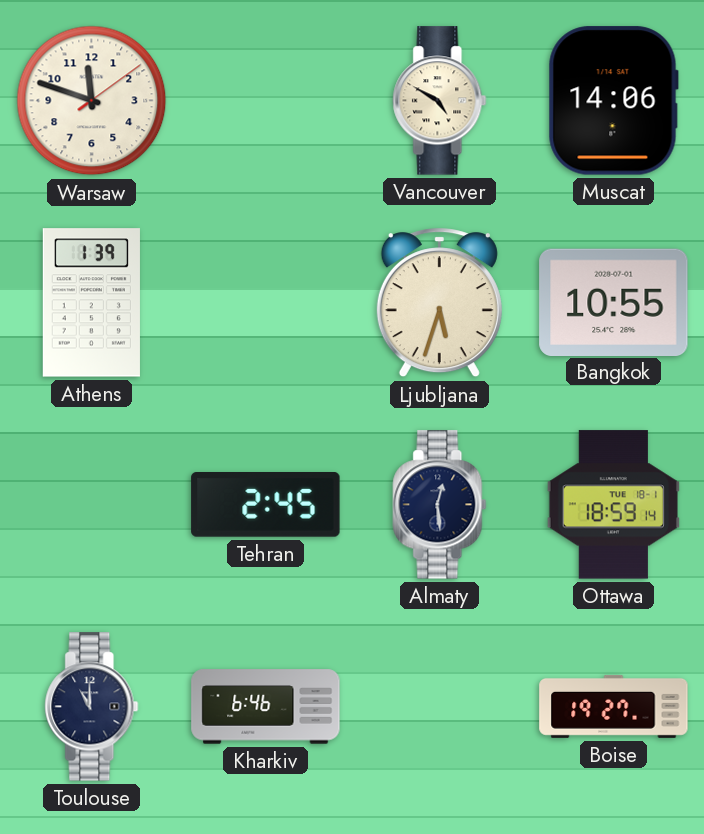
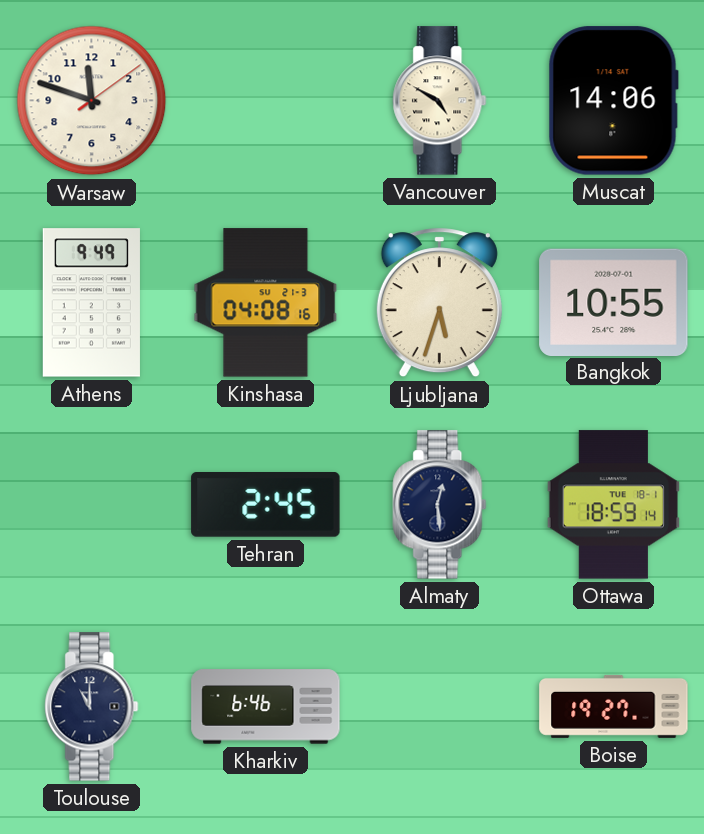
Athens: 1:39 -> 9:49 (91, 303)
Kinshasa: none -> 04:08 (266, 303)
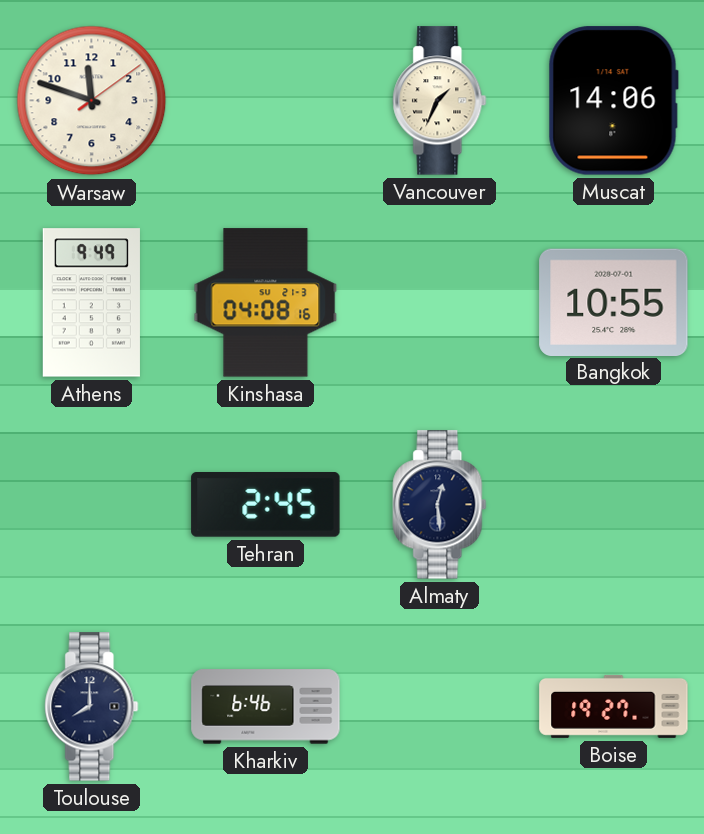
Vancouver: 4:50 -> 1:34 (440, 101)
Ljubljana: 5:33 -> none (439, 303)
Ottawa: 18:59 -> none (613, 505)
Toulouse: 11:00 -> 8:00 (92, 707)
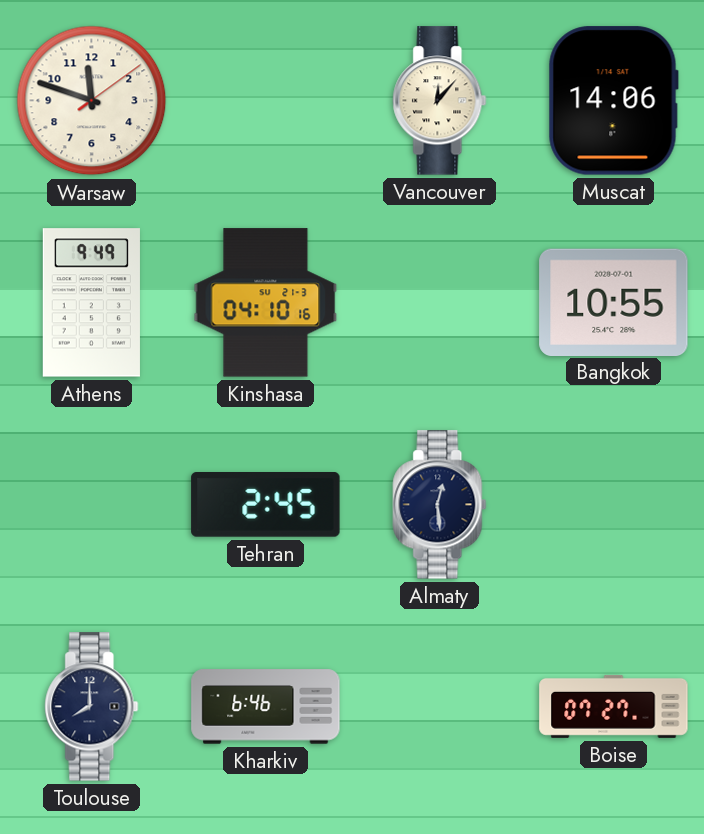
Vancouver: 1:34 -> 12:07 (440, 101)
Kinshasa: 04:08 -> 04:10 (266, 303)
Boise: 19:27 -> 07:27 (614, 706)
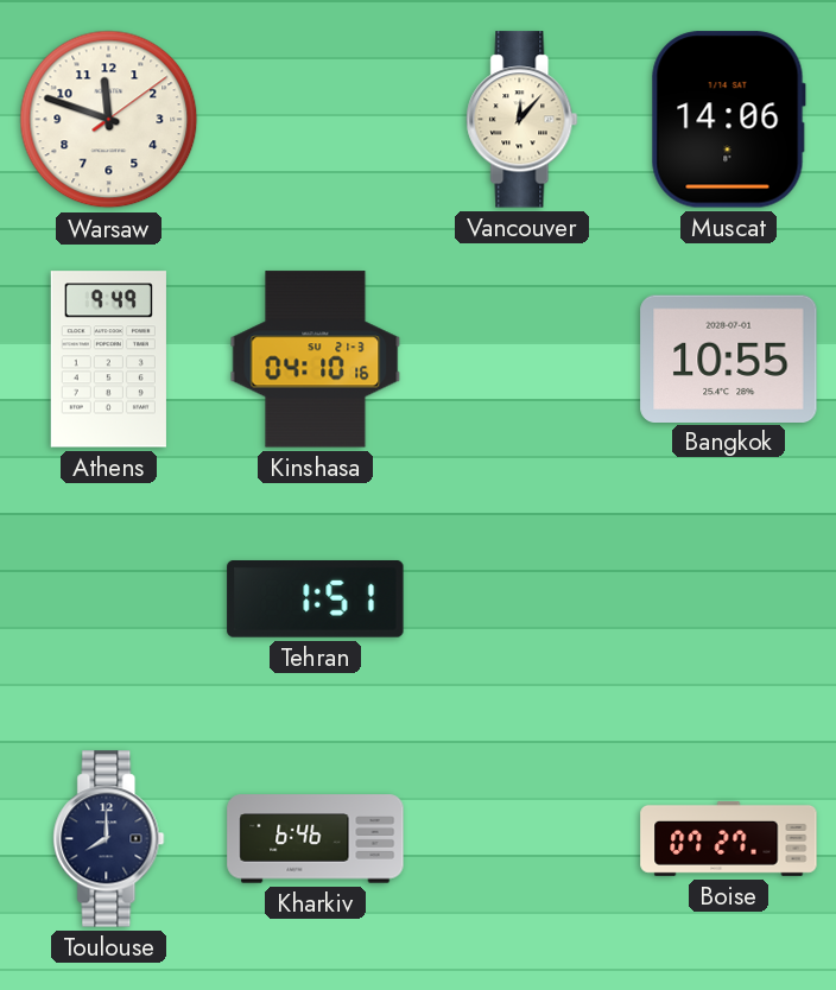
Tehran: 2:45 -> 1:51 (316, 599)
Almaty: 12:29 -> none (440, 505)
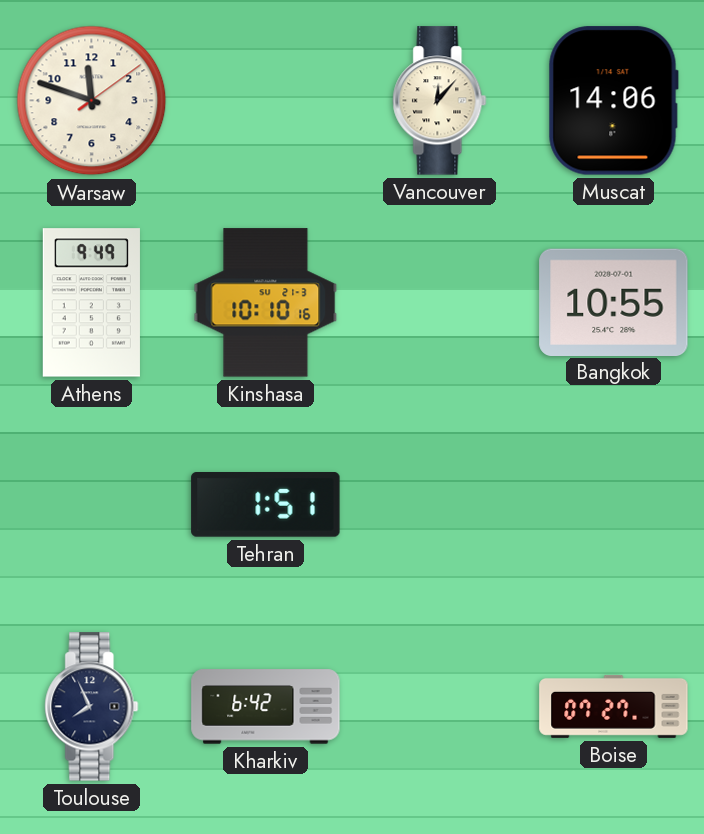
Kinshasa: 04:10 -> 10:10 (266, 303)
Toulouse: 8:00 -> 7:56 (92, 707)
Kharkiv: 6:46 -> 6:42 (266, 707)
